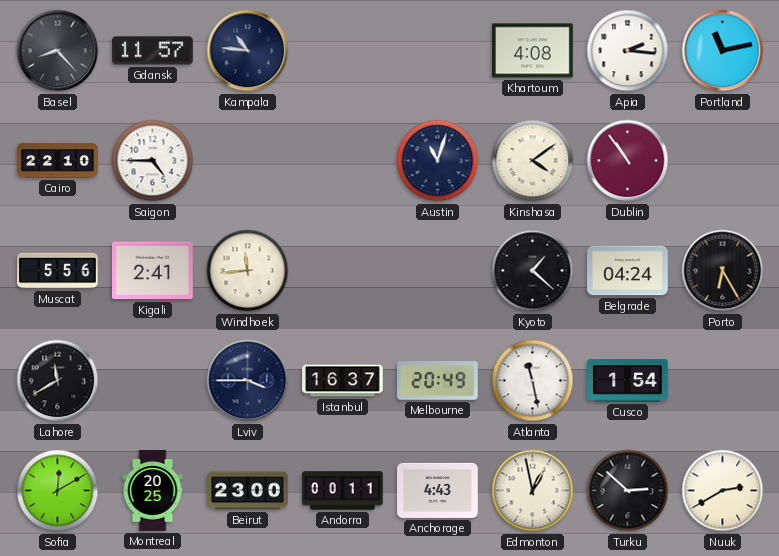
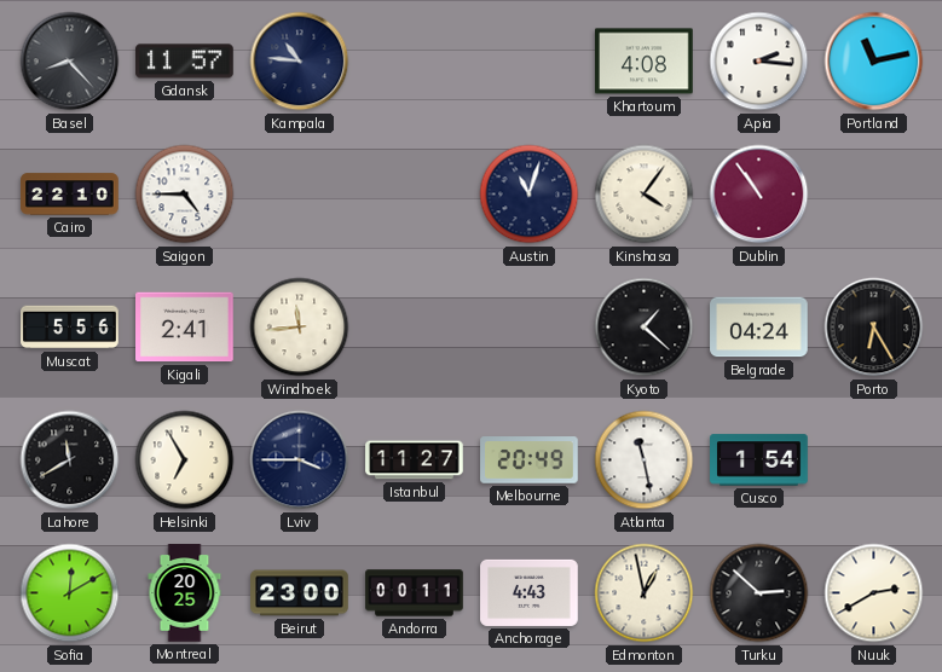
Kinshasa: 4:09 -> 4:06 (645, 195)
Helsinki: none -> 6:55 (185, 460)
Istanbul: 16:37 -> 11:27 (415, 460)
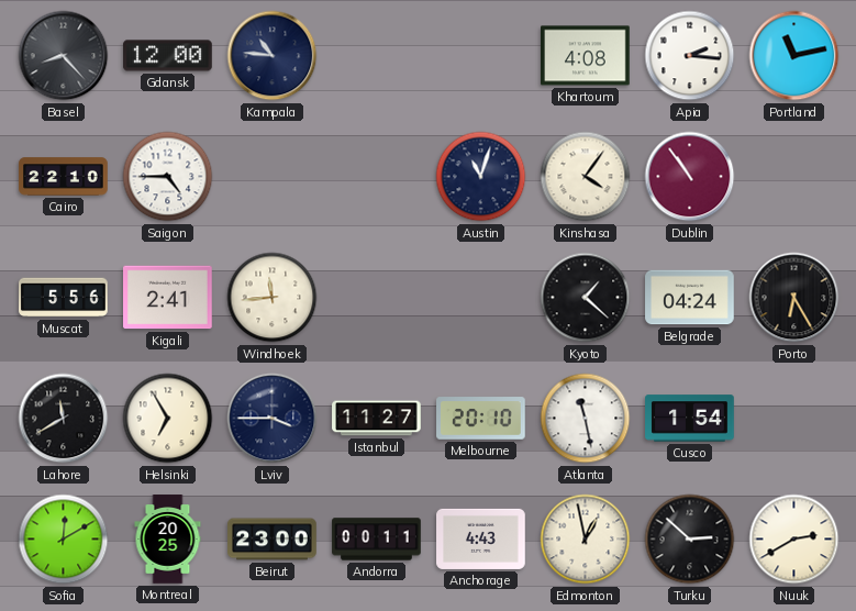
Gdansk: 11:57 -> 12:00 (168, 56)
Melbourne: 20:49 -> 20:10 (481, 419)
